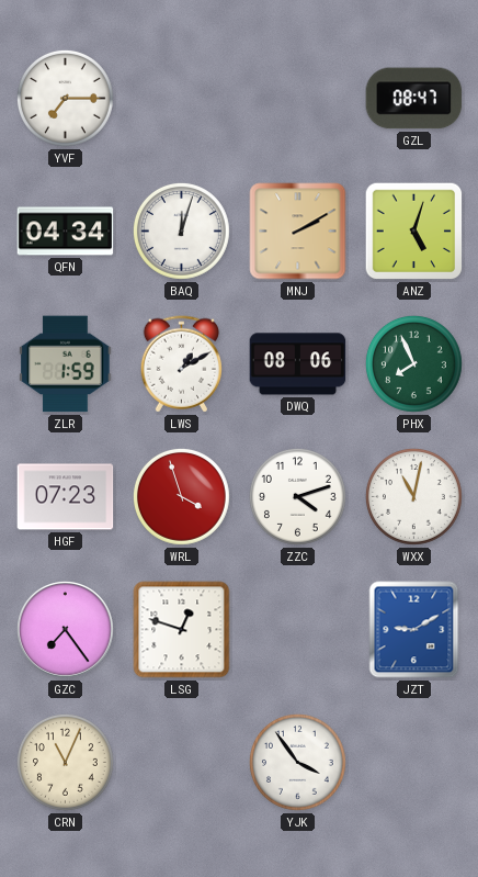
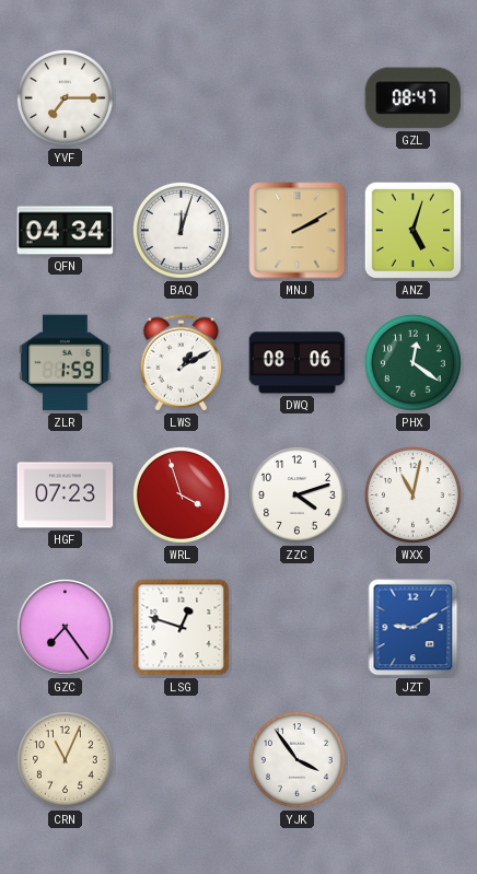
PHX: 7:56 -> 12:21 (412, 362)
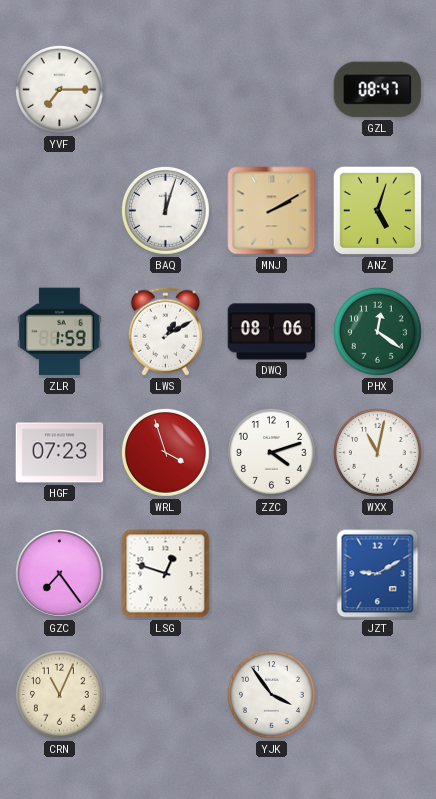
QFN: 04:34 -> none (66, 231)
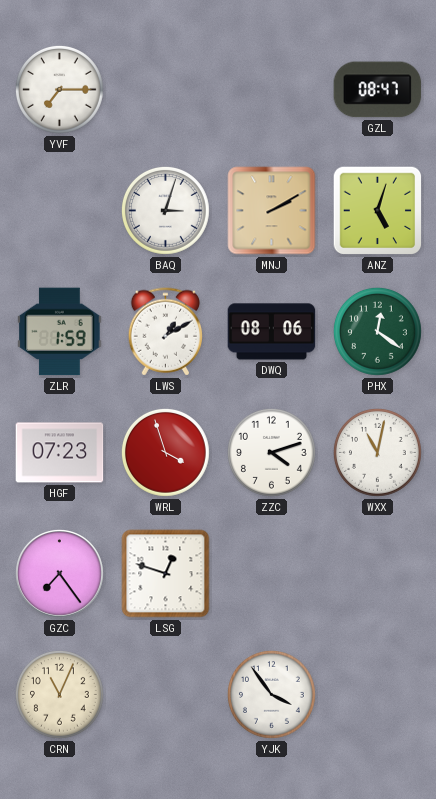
BAQ: 12:03 -> 3:03 (165, 210)
JZT: 9:10 -> none (378, 574)
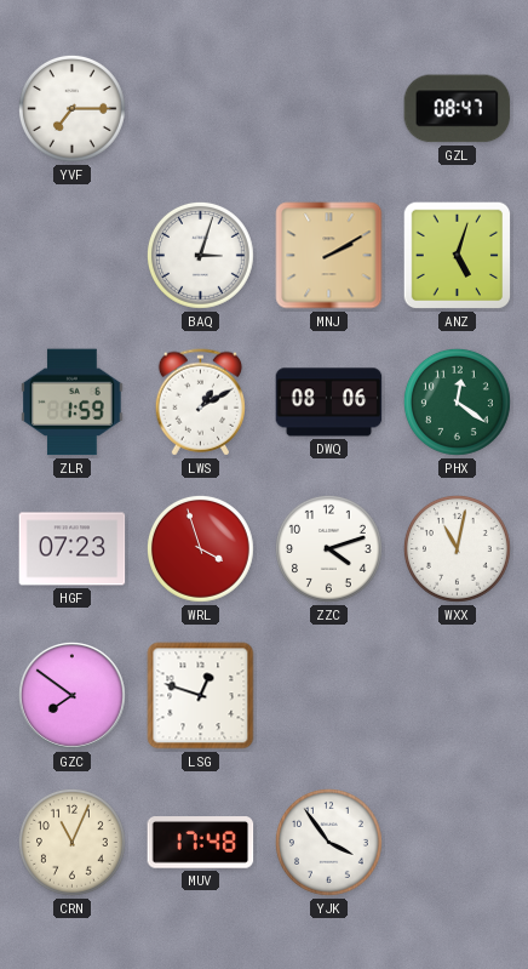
GZC: 7:24 -> 7:51 (73, 696)
MUV: none -> 17:48 (201, 843)
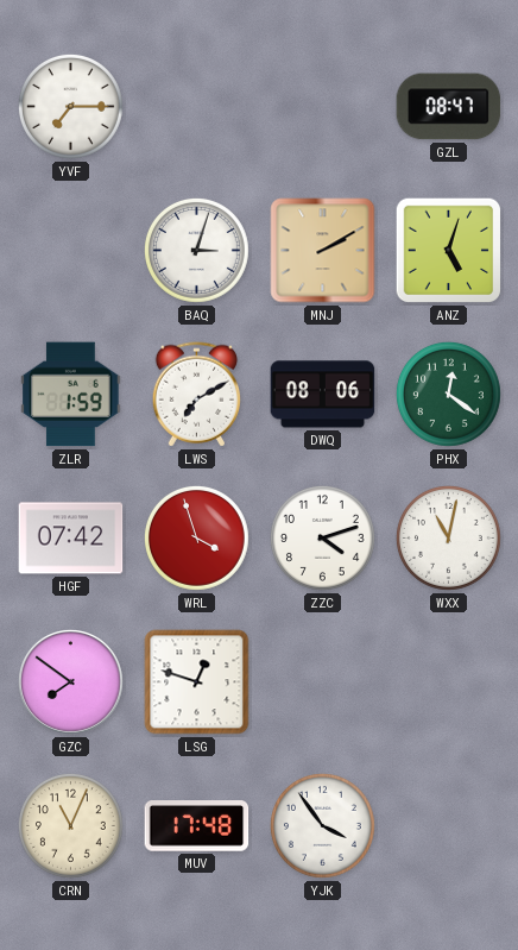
LWS: 1:10 -> 7:10 (196, 395)
HGF: 07:23 -> 07:42 (71, 539)
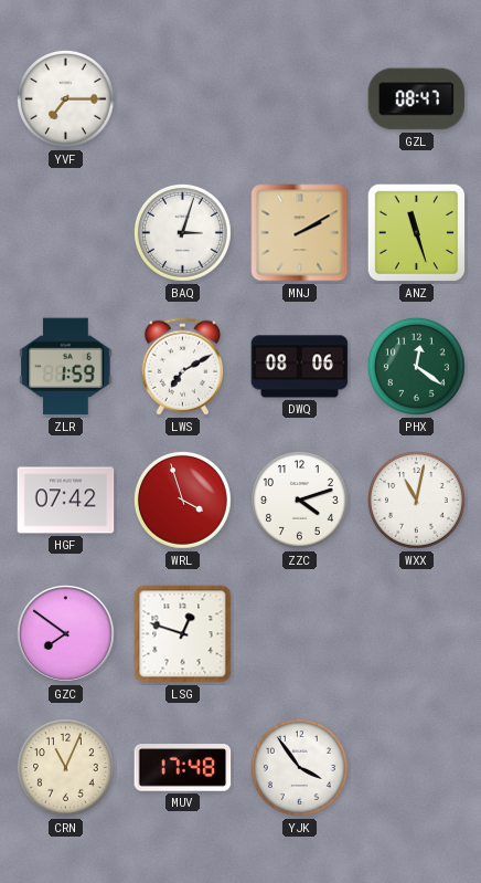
ANZ: 5:03 -> 11:27 (417, 233)
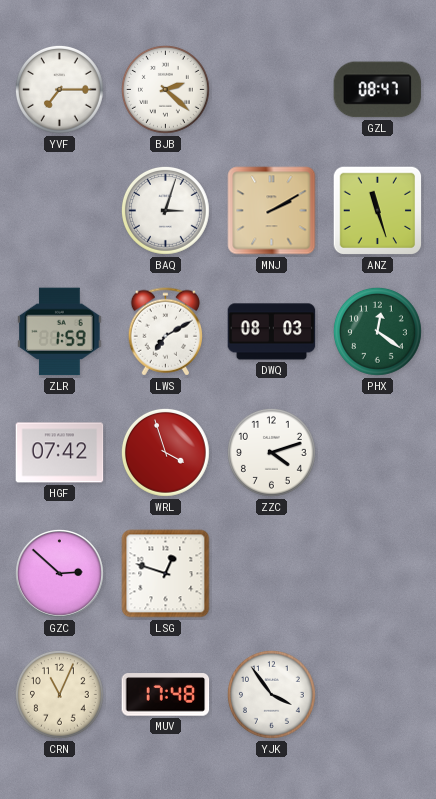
BJB: none -> 2:22 (165, 89)
DWQ: 08:06 -> 08:03 (272, 332)
WXX: 11:02 -> none (416, 500)
GZC: 7:51 -> 2:52 (60, 574)
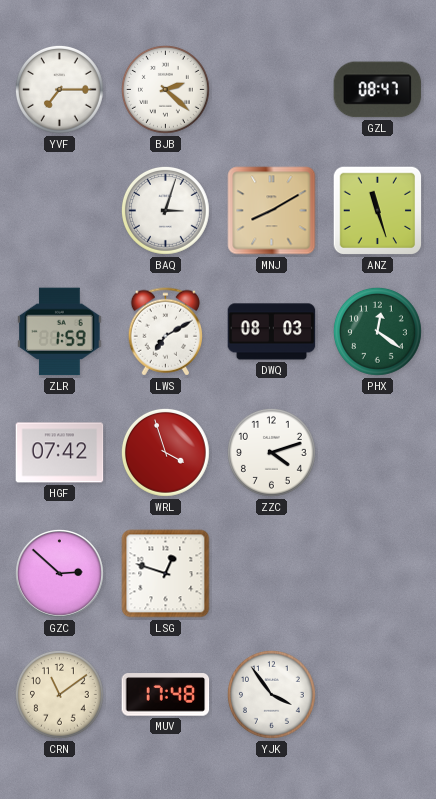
MNJ: 2:10 -> 8:10 (272, 211)
CRN: 11:04 -> 11:09 (59, 694)
